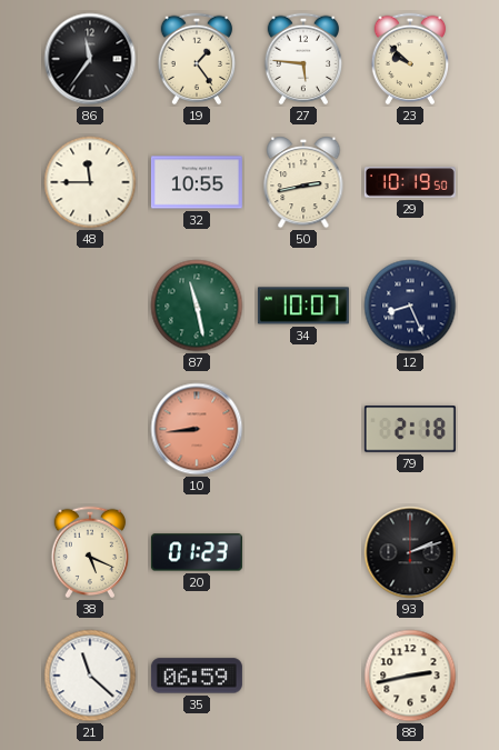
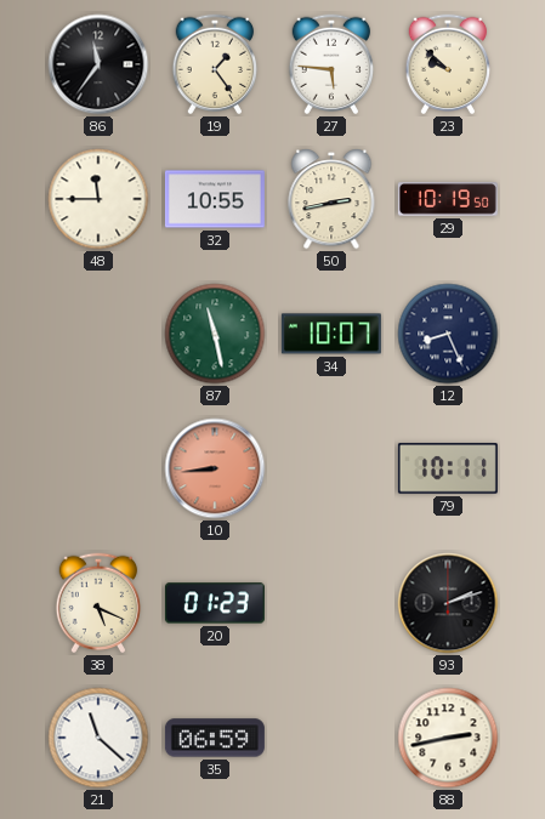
79: 2:18 -> 10:11 (448, 468)
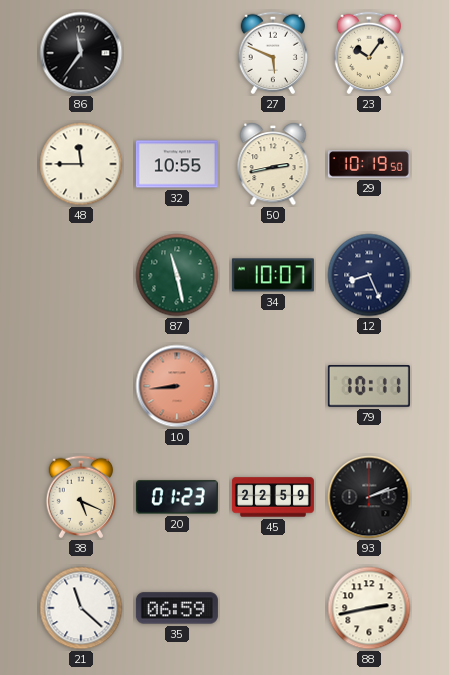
19: 1:24 -> none (215, 64)
27: 5:46 -> 5:49 (273, 53)
23: 9:52 -> 10:06 (369, 53)
45: none -> 22:59 (273, 497)
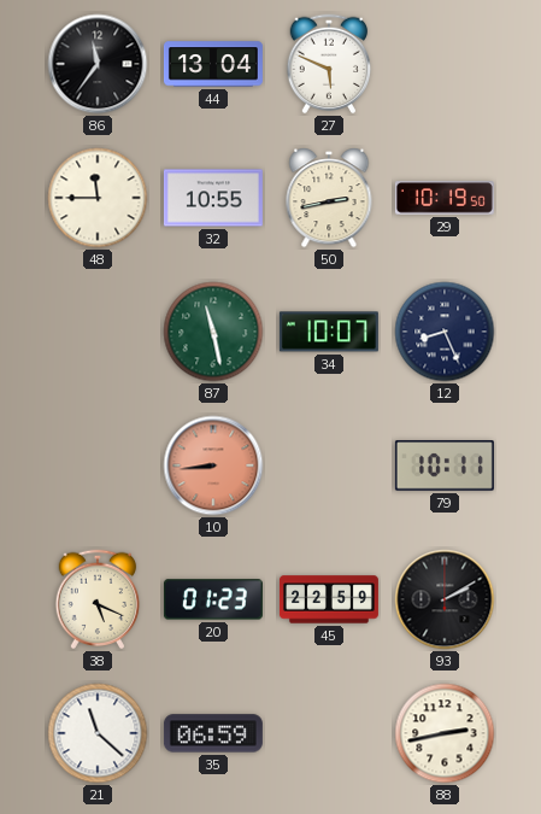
44: none -> 13:04 (213, 64)
23: 10:06 -> none (369, 53)
93: 2:12 -> 2:10 (445, 599)
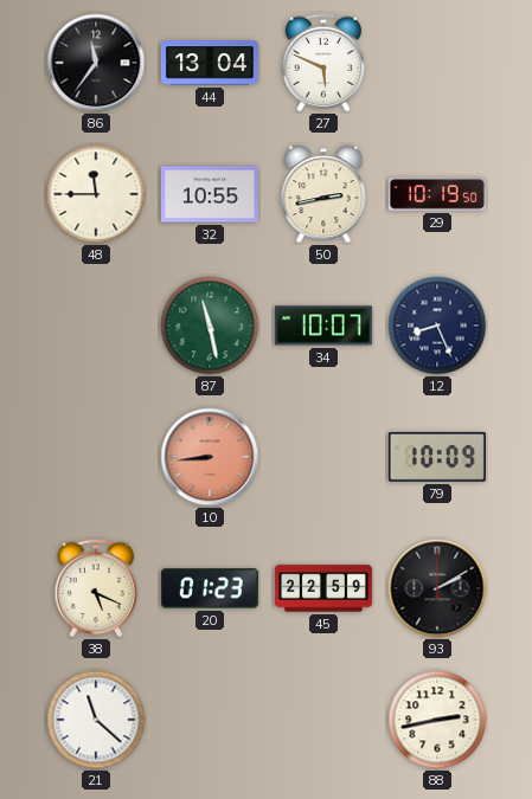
79: 10:11 -> 10:09 (437, 457)
35: 06:59 -> none (213, 733)
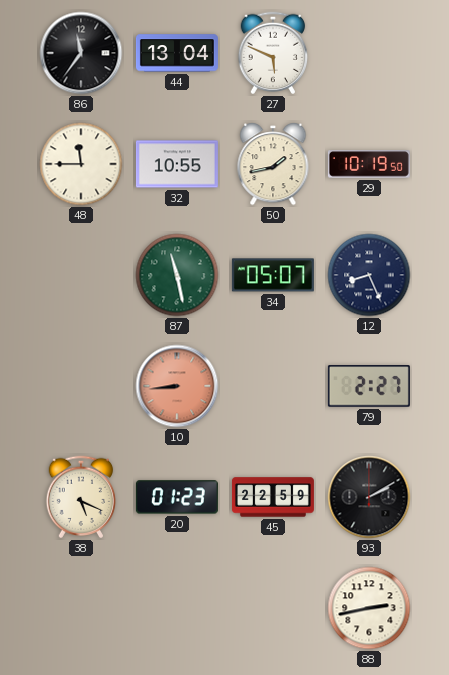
50: 2:43 -> 1:43 (273, 164)
34: 10:07 -> 05:07 (273, 275)
79: 10:09 -> 2:27 (369, 386)
21: 11:22 -> none (96, 720)
